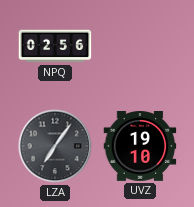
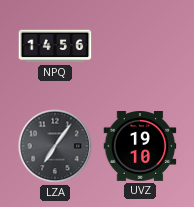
NPQ: 02:56 -> 14:56 (55, 46)
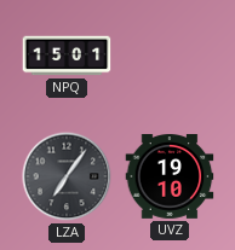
NPQ: 14:56 -> 15:01 (67, 56)
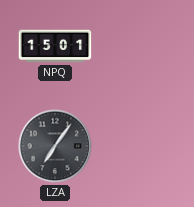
UVZ: 19:10 -> none (170, 178)
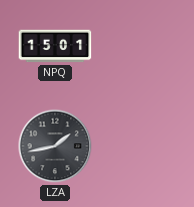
LZA: 7:06 -> 1:43 (55, 146)
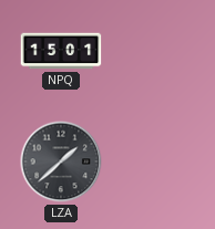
LZA: 1:43 -> 1:38 (61, 162)
